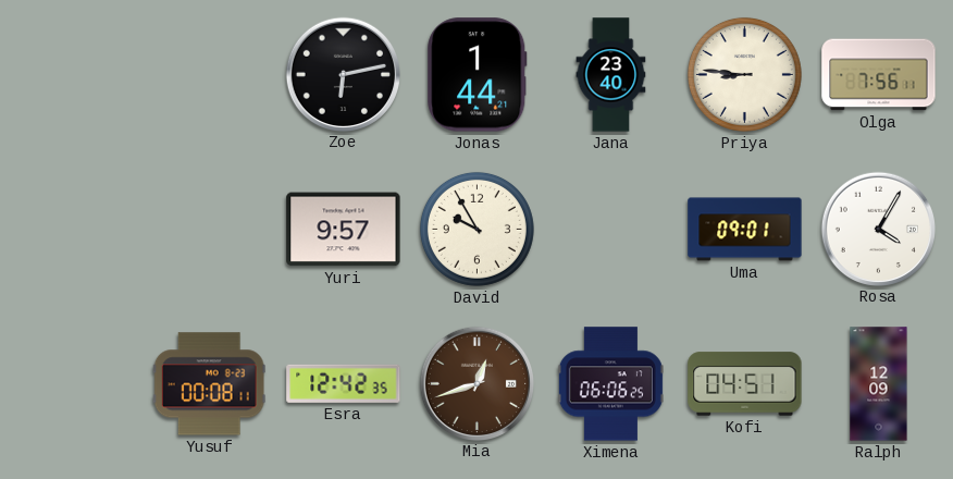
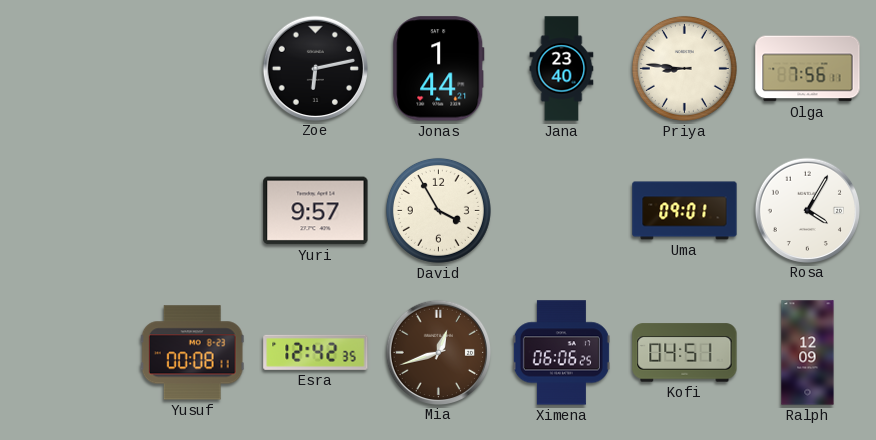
David: 9:55 -> 3:55 (438, 210)
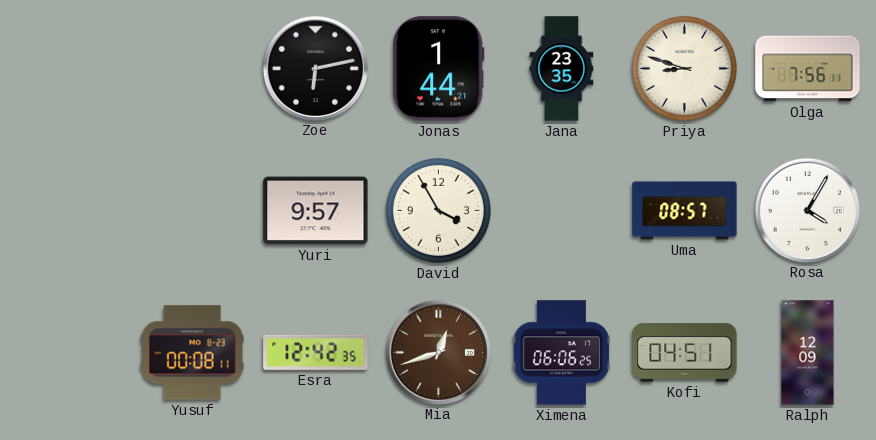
Jana: 23:40 -> 23:35 (562, 69)
Priya: 8:46 -> 8:48 (684, 68)
Uma: 09:01 -> 08:57 (685, 211)
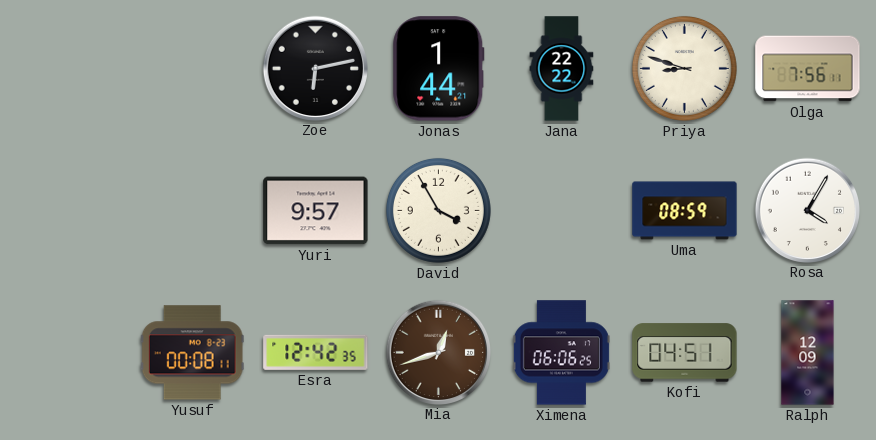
Jana: 23:35 -> 22:22 (562, 69)
Uma: 08:57 -> 08:59 (685, 211)
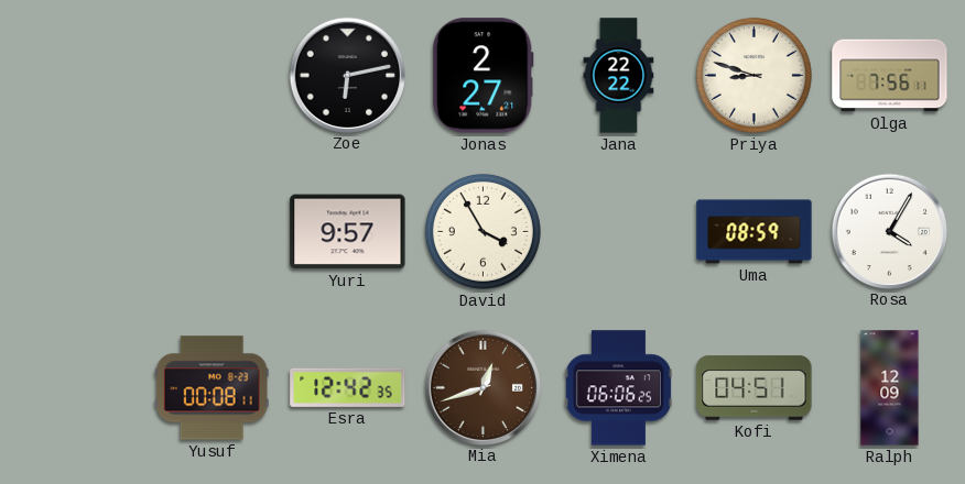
Jonas: 1:44 -> 2:27 (484, 76)
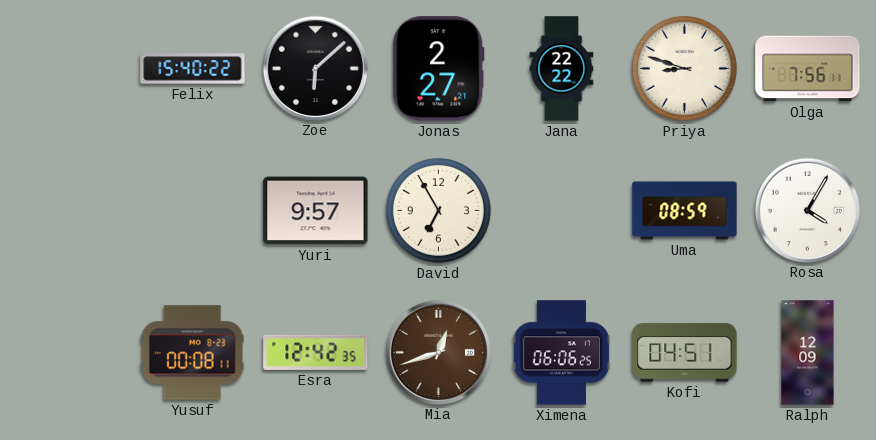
Felix: none -> 15:40 (193, 69)
Zoe: 6:13 -> 6:08 (315, 68)
David: 3:55 -> 6:55 (438, 210)
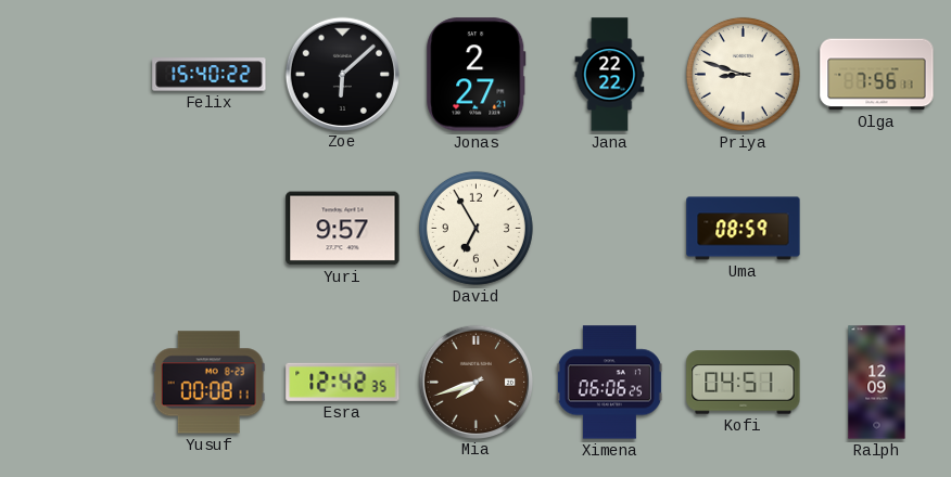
Rosa: 4:05 -> none (807, 210)
Mia: 12:42 -> 7:42 (475, 382)
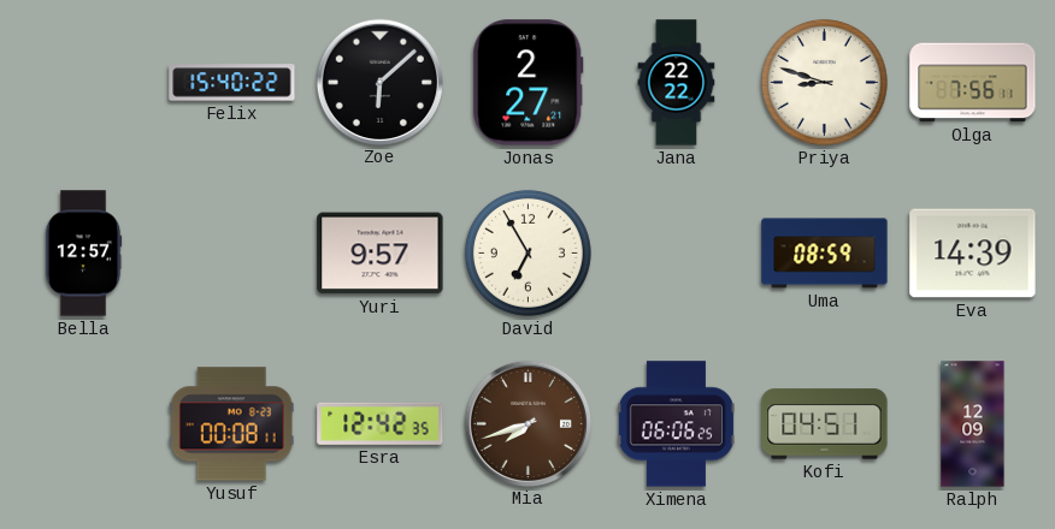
Bella: none -> 12:57 (83, 254)
Eva: none -> 14:39 (973, 254)
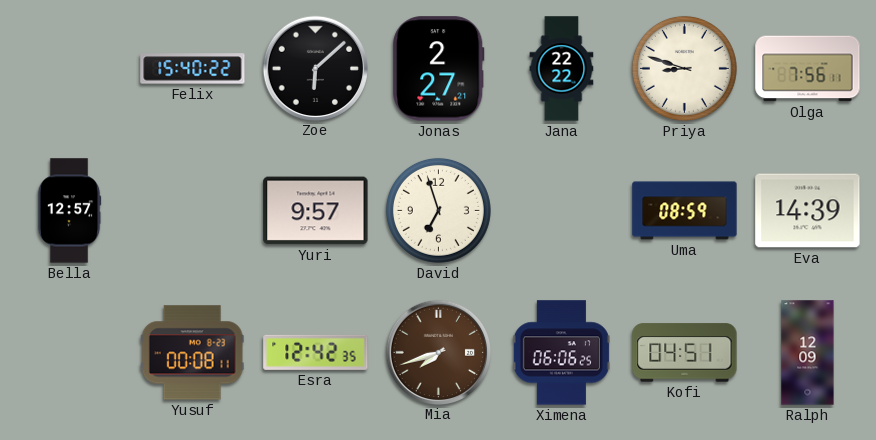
David: 6:55 -> 6:57 (438, 210)
